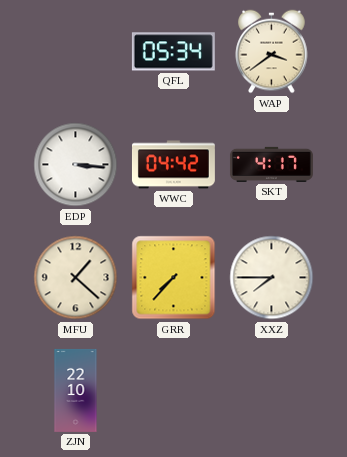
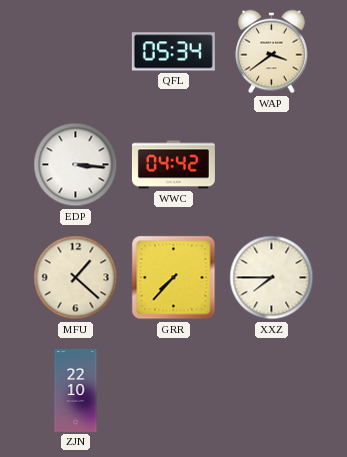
SKT: 4:17 -> none (271, 164)
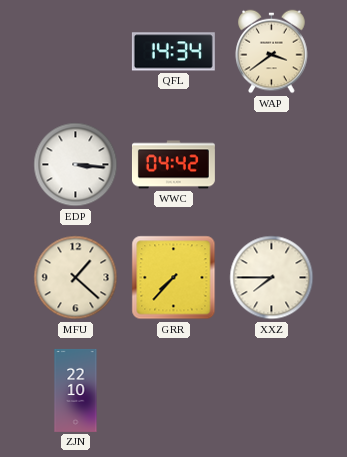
QFL: 05:34 -> 14:34 (173, 52)
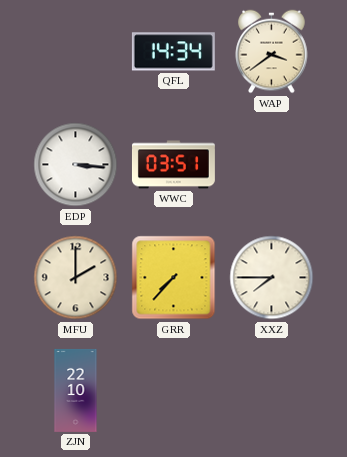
WWC: 04:42 -> 03:51 (173, 165)
MFU: 1:22 -> 2:00 (76, 278)
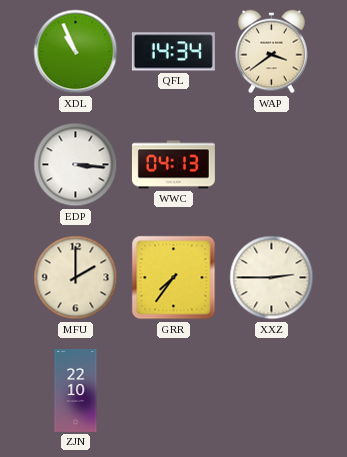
XDL: none -> 10:56 (76, 52)
WWC: 03:51 -> 04:13 (173, 165)
GRR: 7:37 -> 7:36 (174, 278)
XXZ: 7:45 -> 2:45 (272, 278)
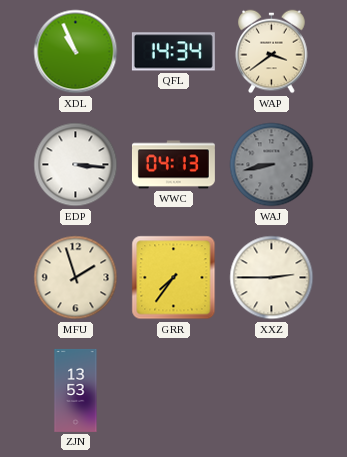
WAJ: none -> 8:43 (272, 165)
MFU: 2:00 -> 1:57 (76, 278)
ZJN: 22:10 -> 13:53 (76, 390)
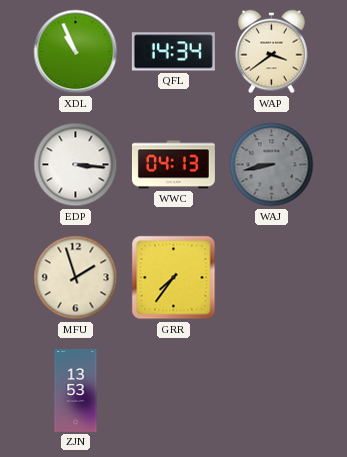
XXZ: 2:45 -> none (272, 278)
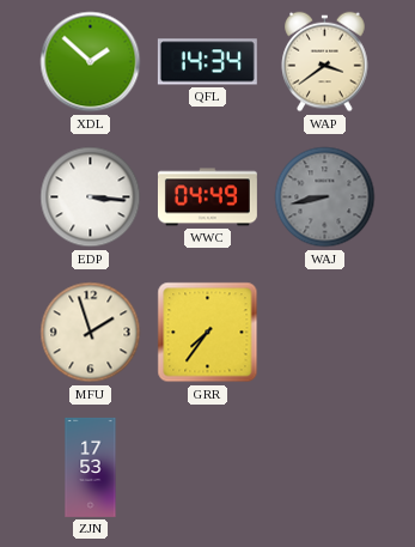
XDL: 10:56 -> 1:52 (91, 62)
WWC: 04:13 -> 04:49 (207, 197)
ZJN: 13:53 -> 17:53 (91, 467)
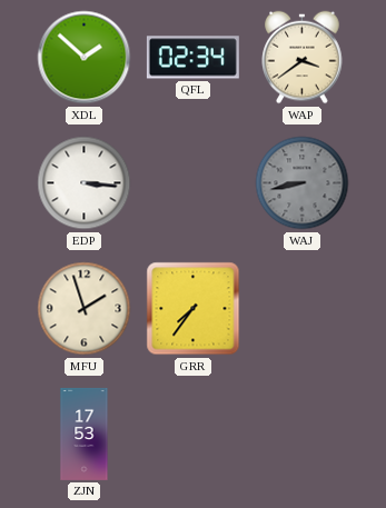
QFL: 14:34 -> 02:34 (192, 58)
WWC: 04:49 -> none (207, 197)
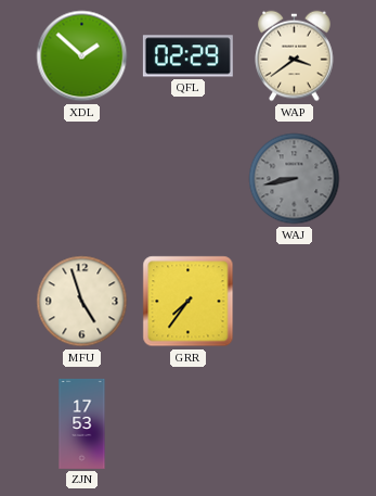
QFL: 02:34 -> 02:29 (187, 56)
EDP: 3:16 -> none (85, 183)
MFU: 1:57 -> 4:57 (82, 302)
